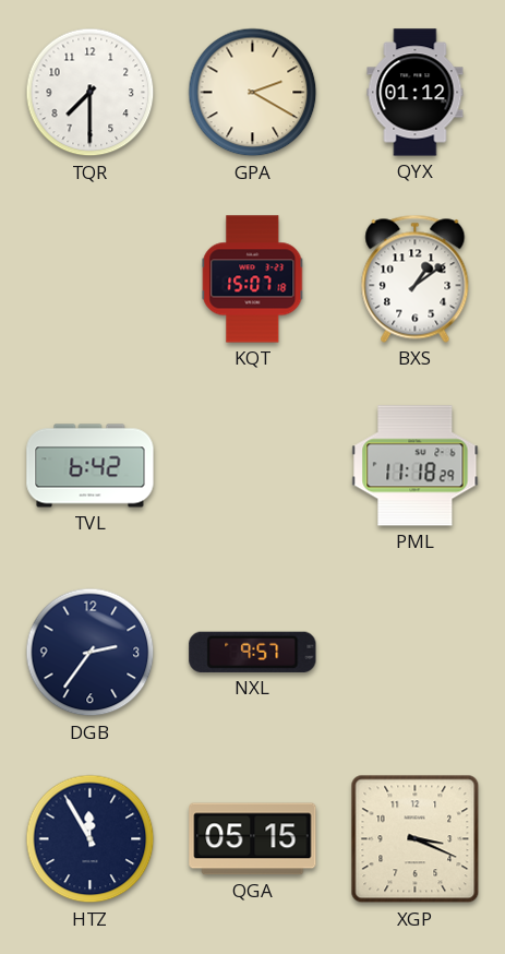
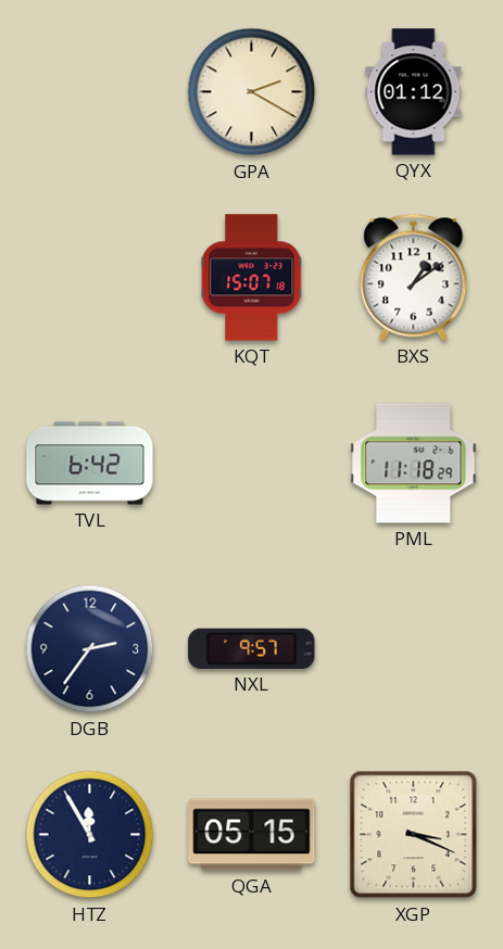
TQR: 7:30 -> none (91, 93)
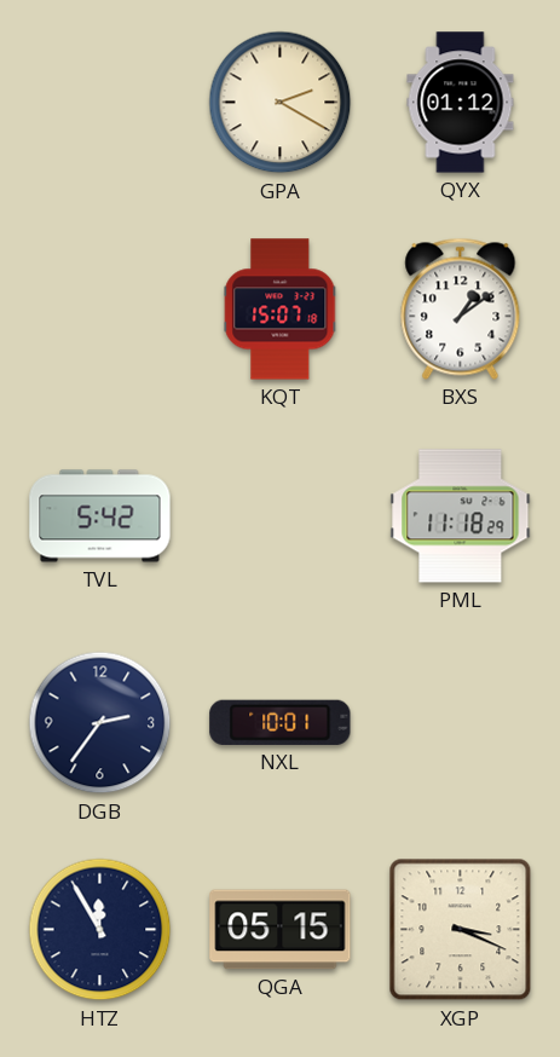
TVL: 6:42 -> 5:42 (100, 516)
NXL: 9:57 -> 10:01 (281, 722)
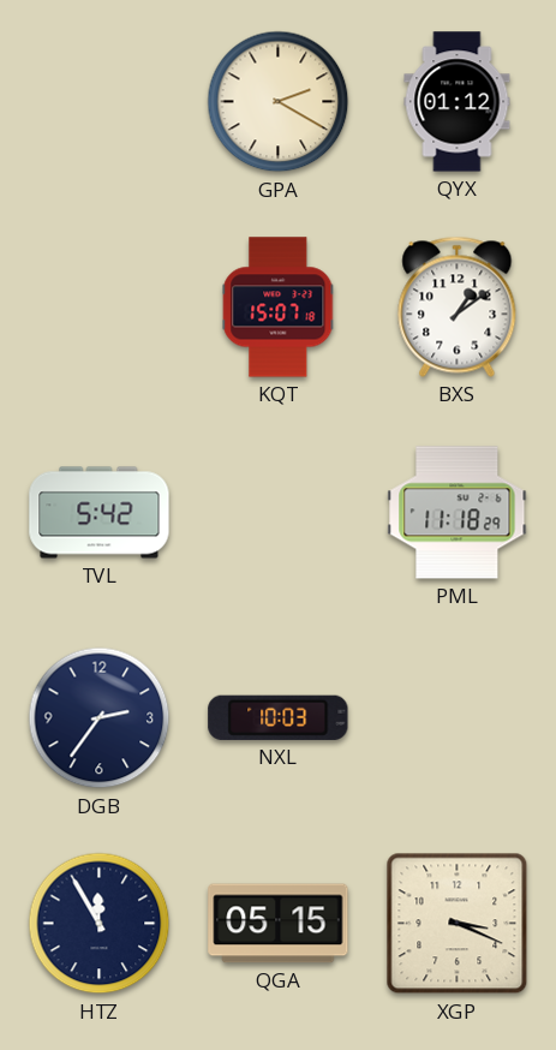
NXL: 10:01 -> 10:03 (279, 717)
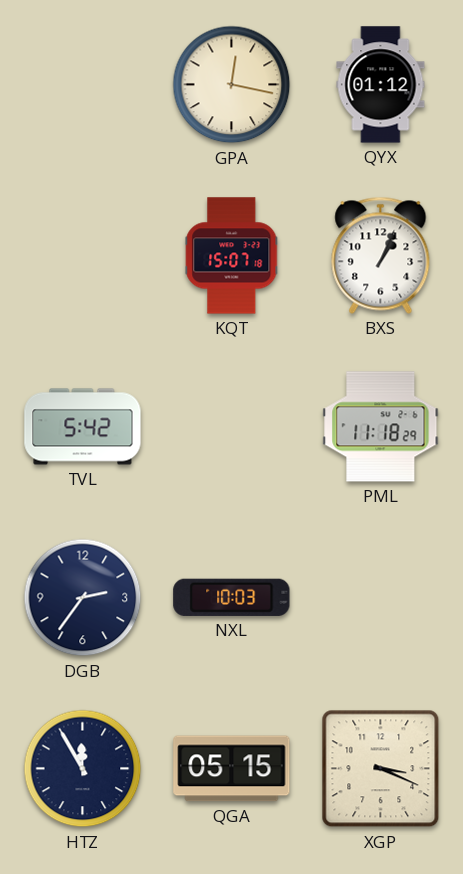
GPA: 2:20 -> 12:17 (232, 85)
BXS: 1:09 -> 1:04 (381, 255)
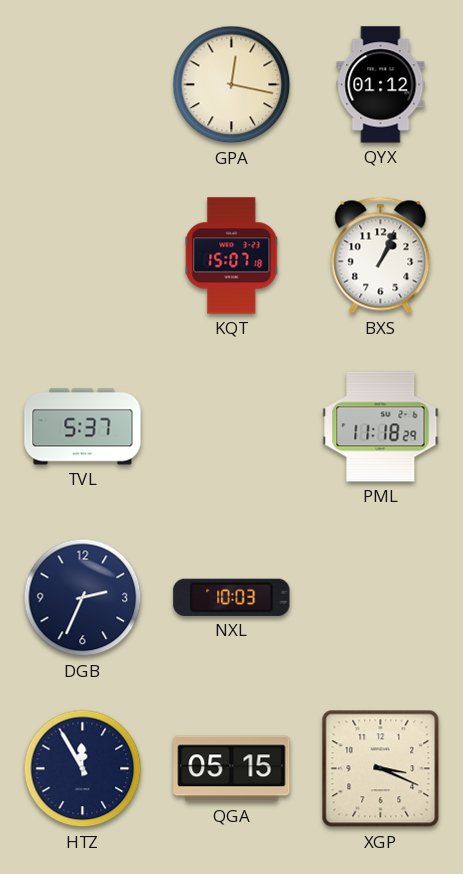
TVL: 5:42 -> 5:37 (83, 427)
DGB: 2:36 -> 2:34 (83, 598)
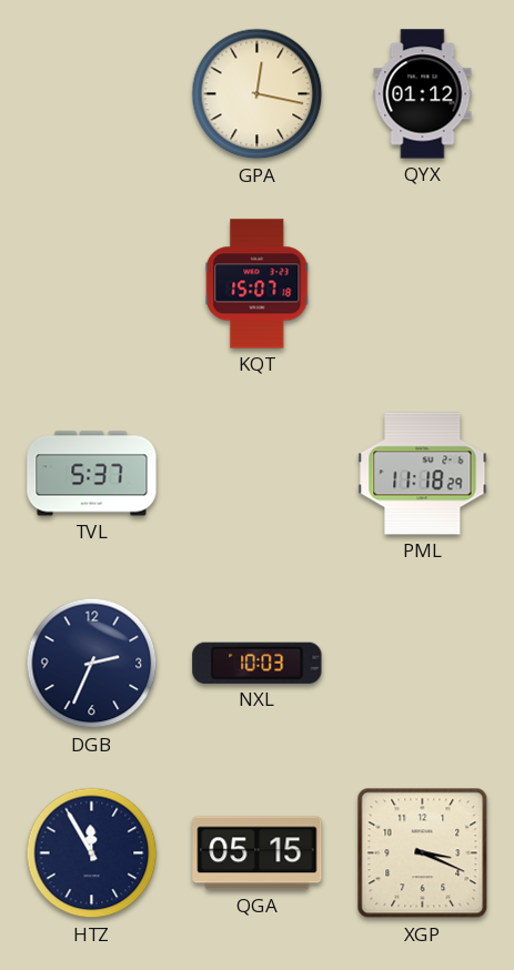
BXS: 1:04 -> none (381, 255)
